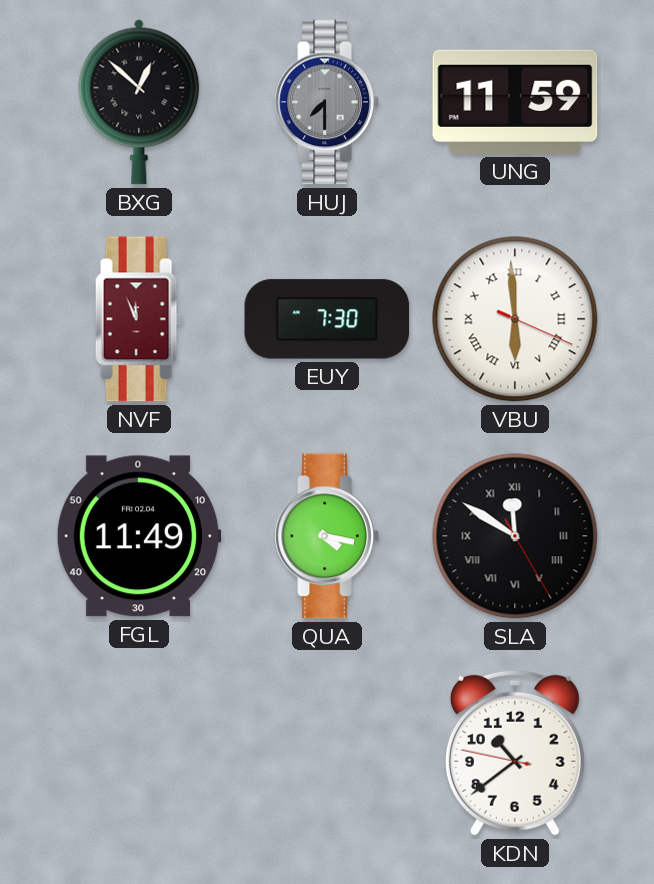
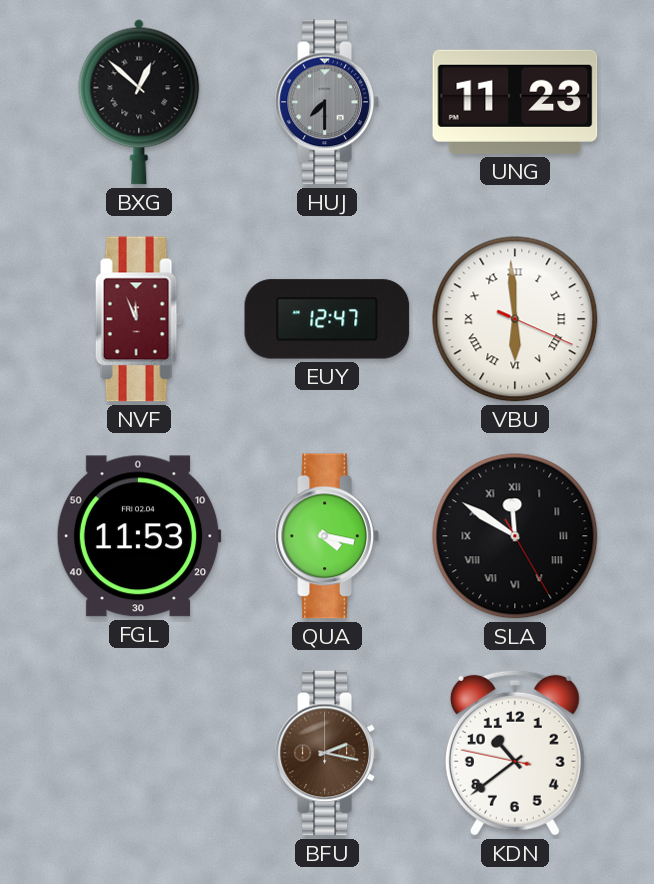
UNG: 11:59 -> 11:23 (515, 102)
EUY: 7:30 -> 12:47 (327, 319)
FGL: 11:49 -> 11:53 (139, 536)
BFU: none -> 2:17 (327, 753)
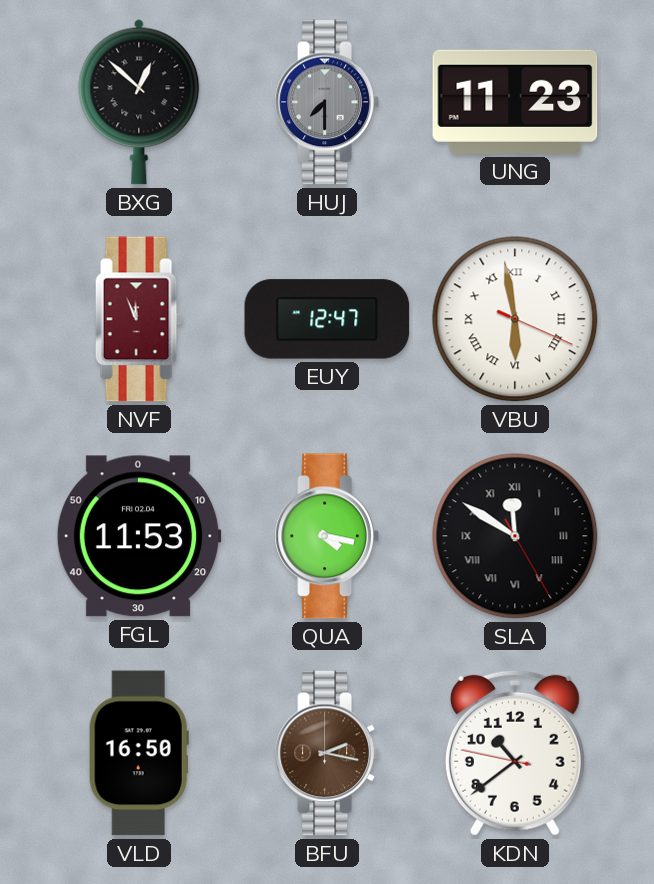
VBU: 5:59 -> 5:58 (515, 319)
VLD: none -> 16:50 (139, 753)
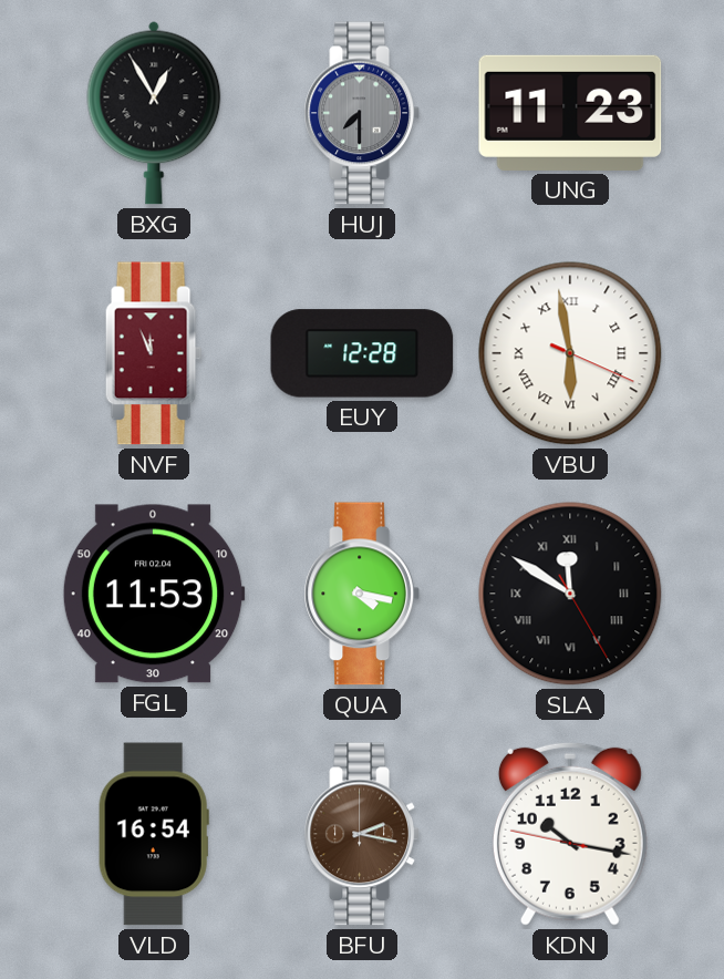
BXG: 12:52 -> 12:55 (154, 113)
EUY: 12:47 -> 12:28 (362, 353)
VLD: 16:50 -> 16:54 (154, 834)
KDN: 10:38 -> 10:16 (570, 834)
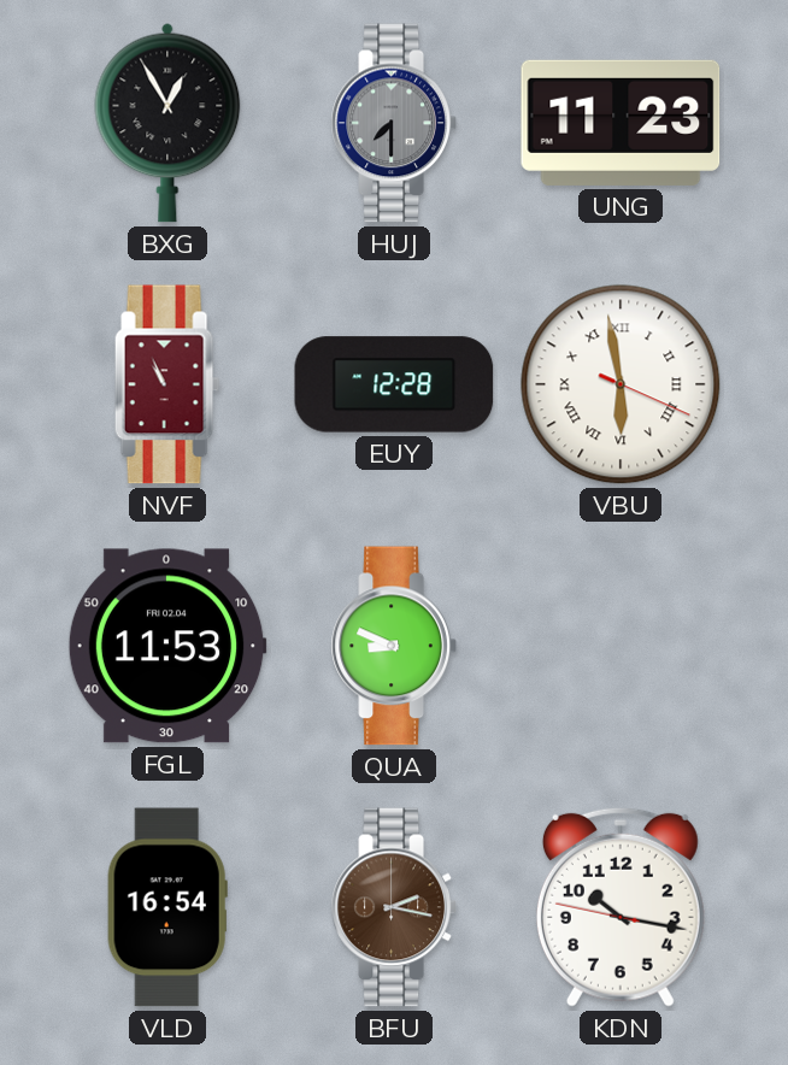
NVF: 11:56 -> 10:56 (167, 384)
QUA: 4:17 -> 8:49 (394, 646)
SLA: 11:50 -> none (570, 594)
